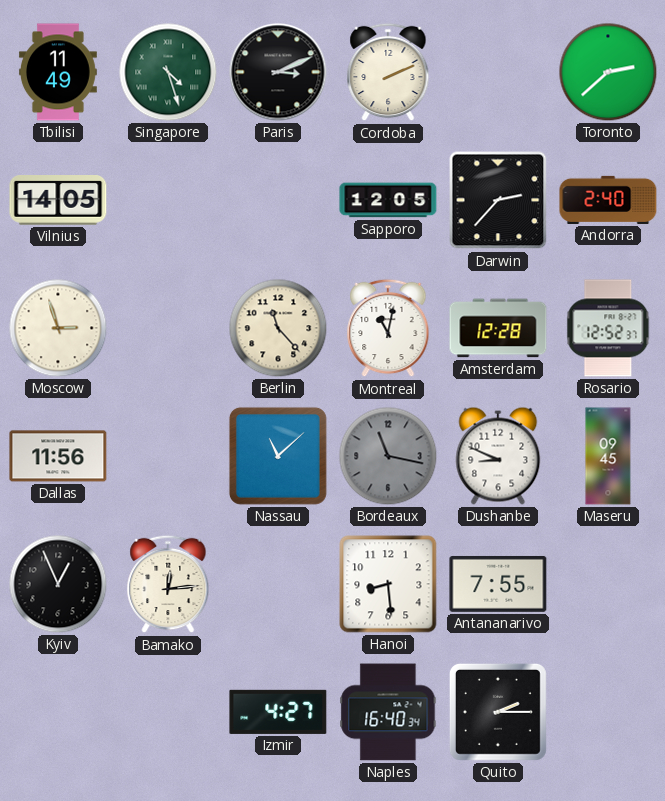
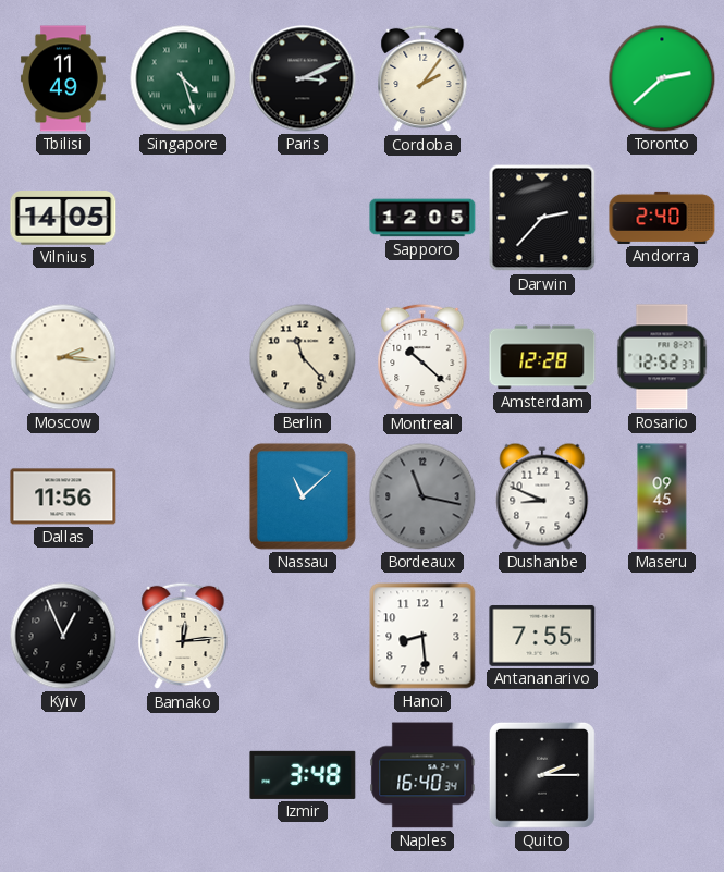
Cordoba: 2:11 -> 2:06 (422, 78)
Moscow: 2:57 -> 2:16 (63, 357)
Montreal: 11:02 -> 10:22 (422, 357)
Izmir: 4:27 -> 3:48 (303, 775)
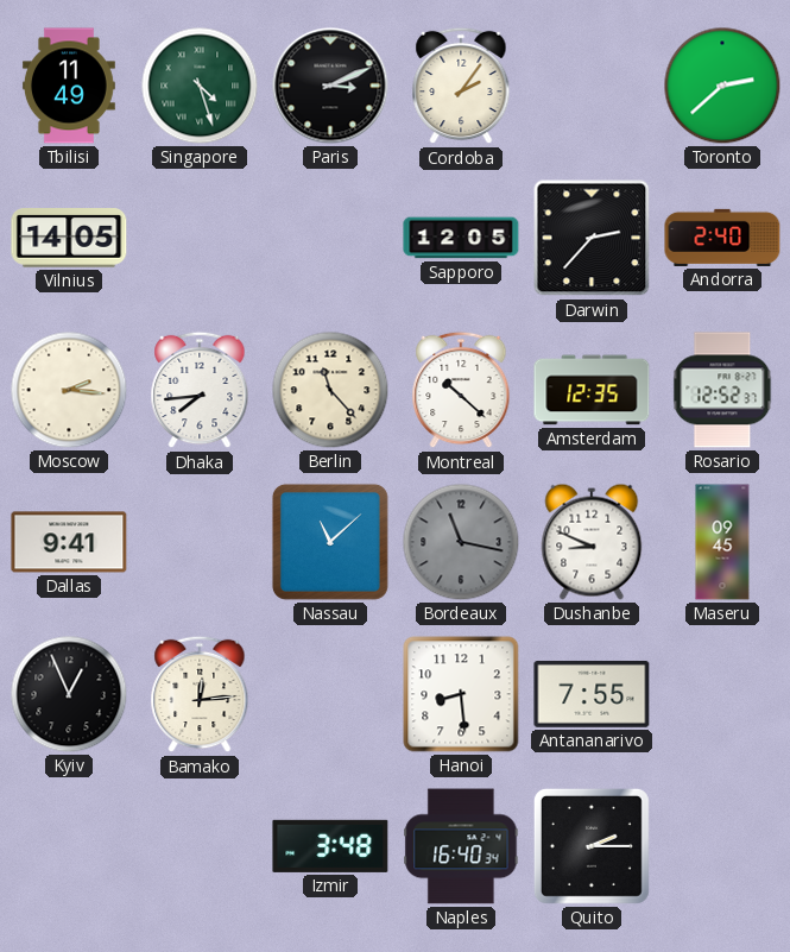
Dhaka: none -> 7:44 (200, 390)
Amsterdam: 12:28 -> 12:35 (592, 390)
Dallas: 11:56 -> 9:41 (69, 542)
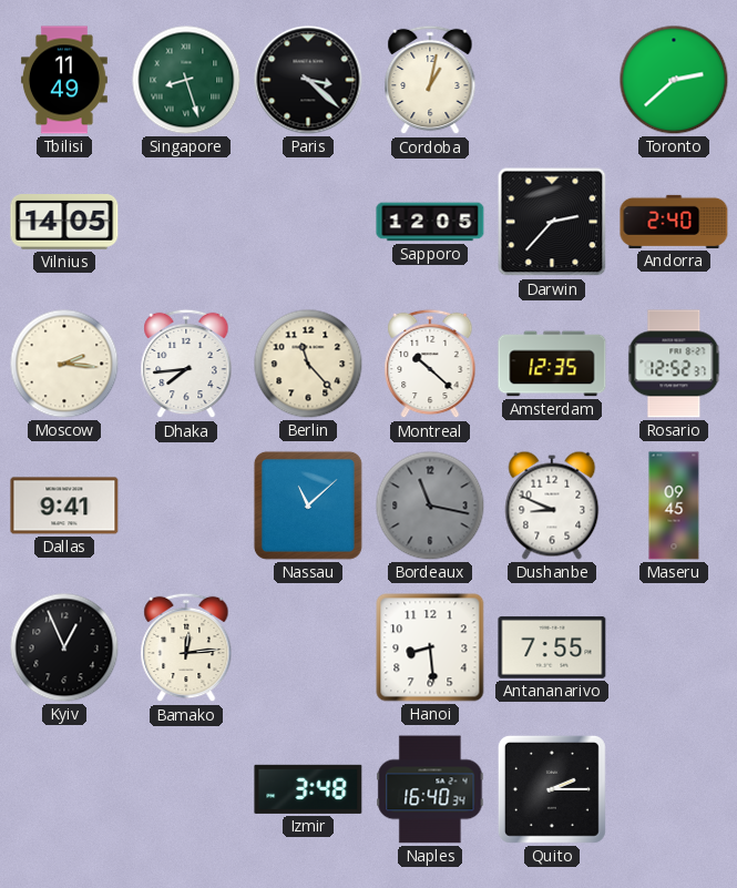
Singapore: 4:27 -> 8:27 (186, 80)
Paris: 3:11 -> 3:22 (308, 80)
Cordoba: 2:06 -> 1:02 (430, 80)
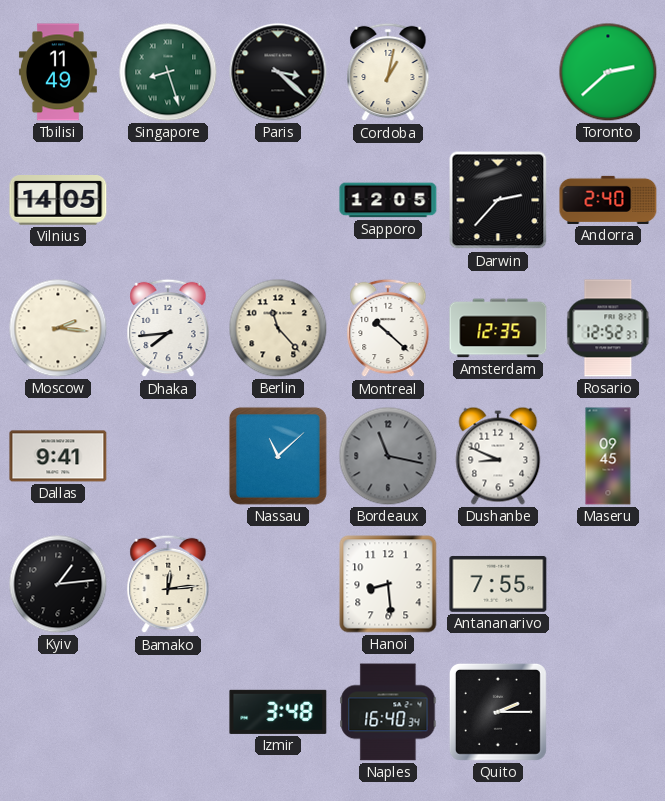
Kyiv: 12:56 -> 1:14 (58, 584)
